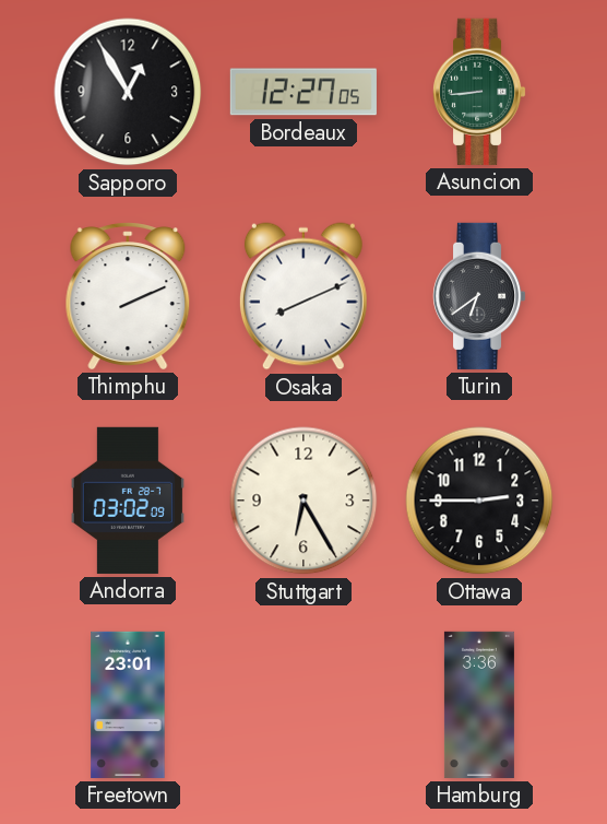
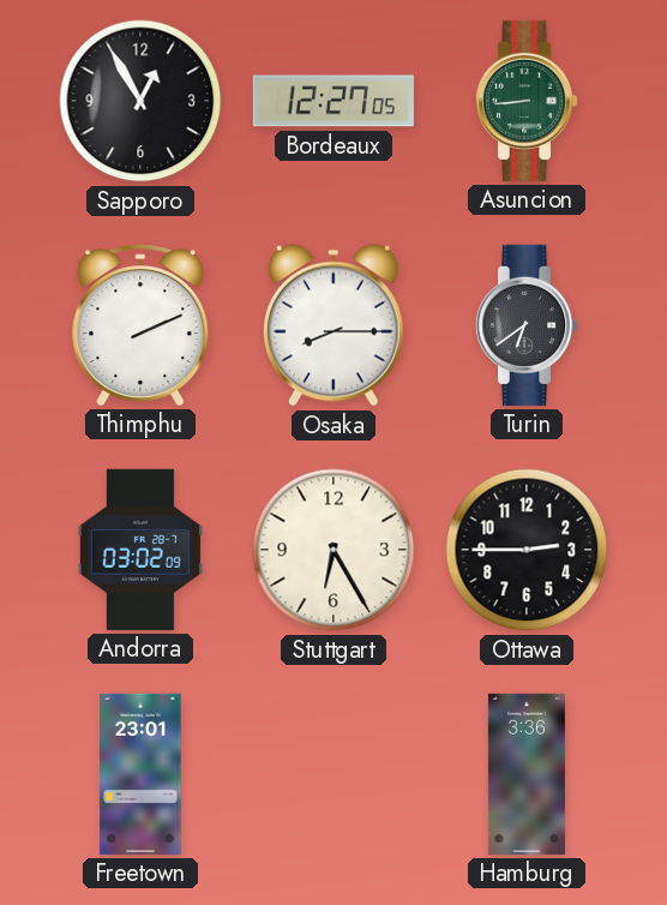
Osaka: 8:11 -> 8:15 (333, 325)
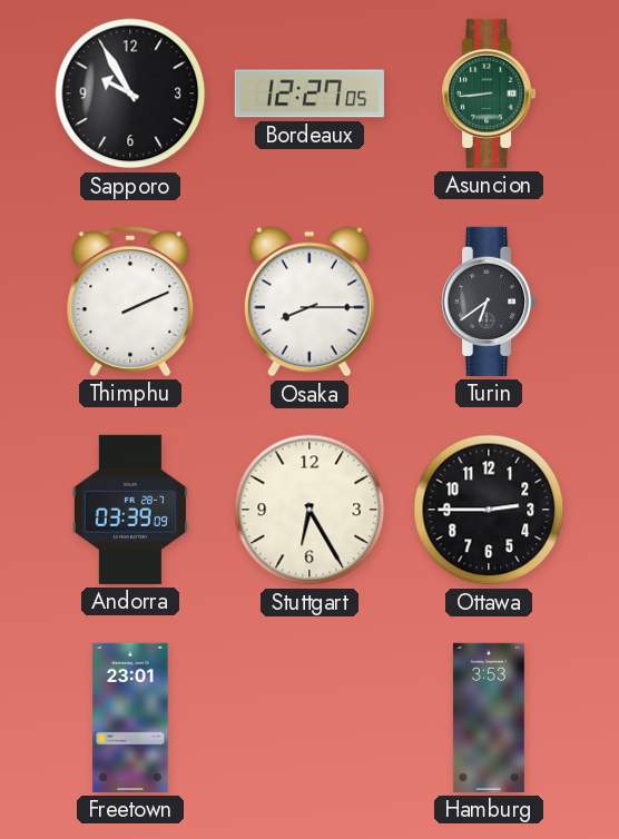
Sapporo: 12:55 -> 9:55 (130, 93)
Andorra: 03:02 -> 03:39 (130, 510)
Hamburg: 3:36 -> 3:53 (489, 718)
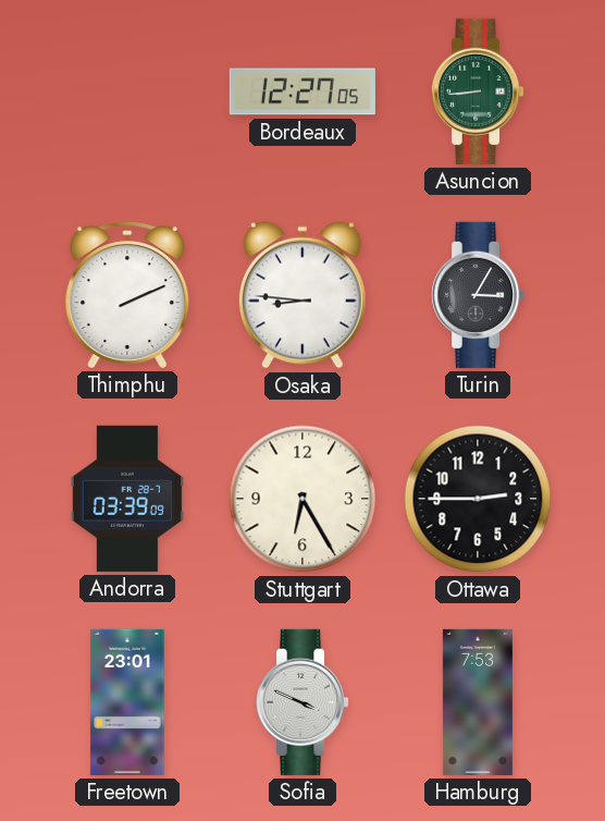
Sapporo: 9:55 -> none (130, 93)
Osaka: 8:15 -> 8:46 (302, 295)
Turin: 6:39 -> 3:05 (479, 295)
Sofia: none -> 3:49 (304, 702)
Hamburg: 3:53 -> 7:53 (478, 702)
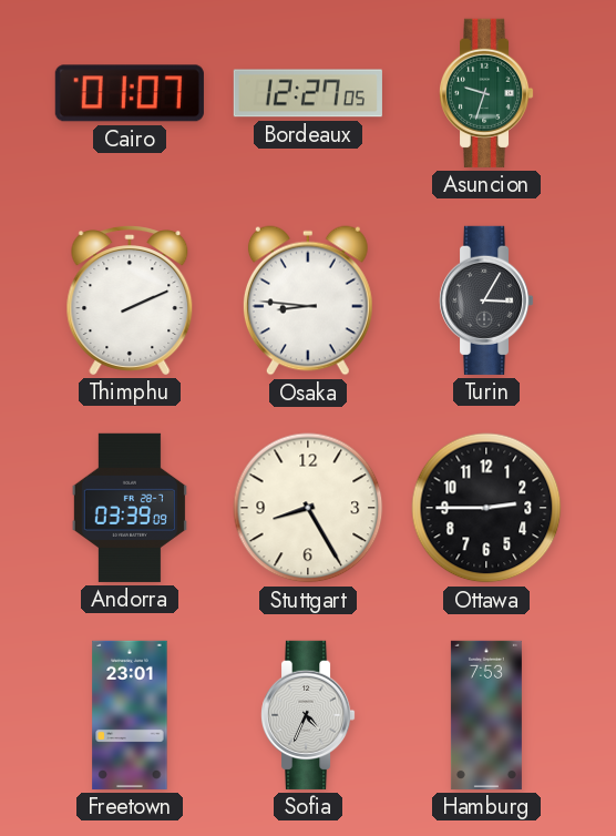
Cairo: none -> 01:07 (130, 93)
Asuncion: 8:44 -> 9:33 (487, 93)
Stuttgart: 6:25 -> 8:25 (308, 508)
Sofia: 3:49 -> 4:34 (309, 715)
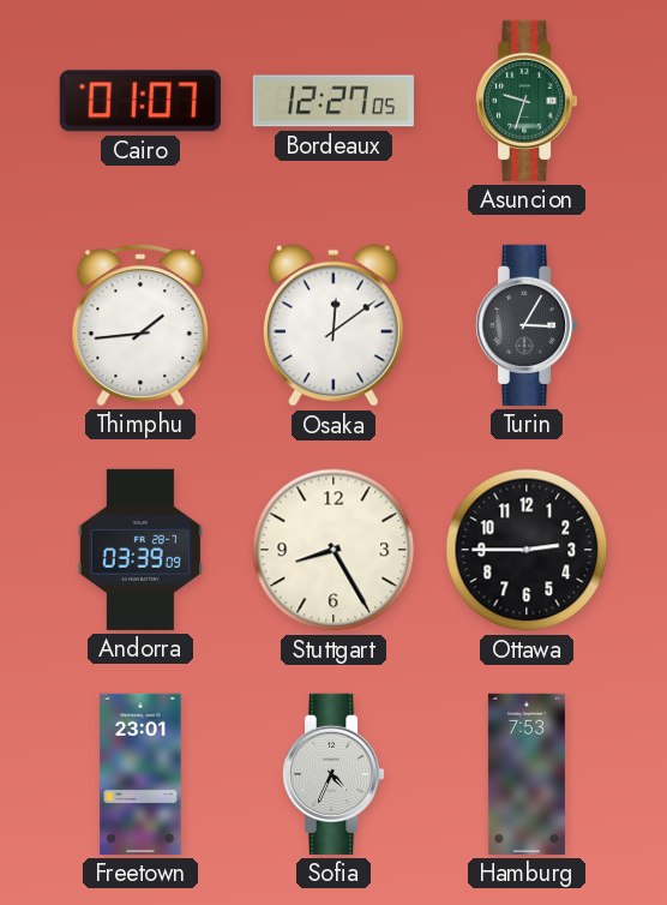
Thimphu: 2:11 -> 1:44 (140, 325)
Osaka: 8:46 -> 12:09 (333, 325)
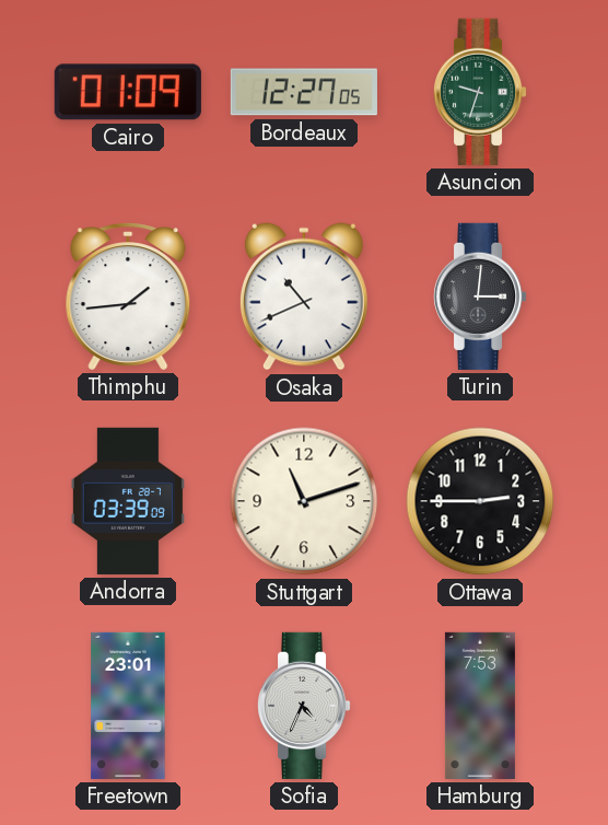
Cairo: 01:07 -> 01:09 (128, 92)
Osaka: 12:09 -> 10:41 (304, 297)
Turin: 3:05 -> 3:01 (481, 297)
Stuttgart: 8:25 -> 11:12 (304, 501)
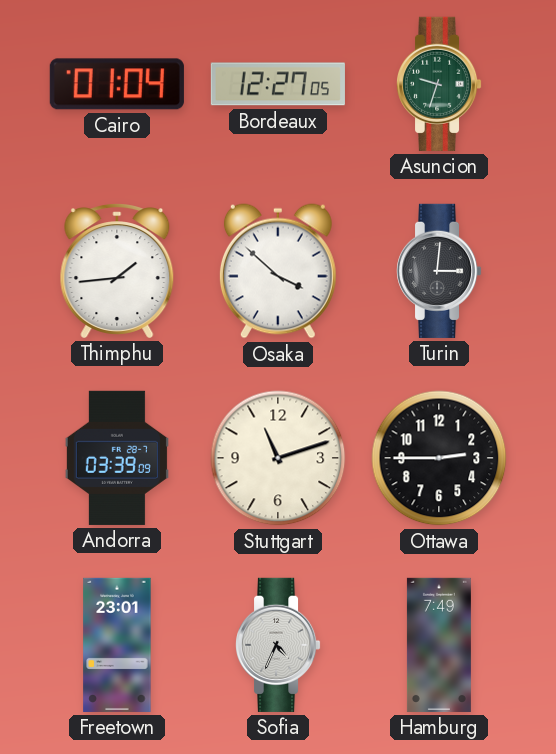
Cairo: 01:09 -> 01:04 (117, 84)
Osaka: 10:41 -> 3:52 (278, 271)
Hamburg: 7:53 -> 7:49 (439, 645)
